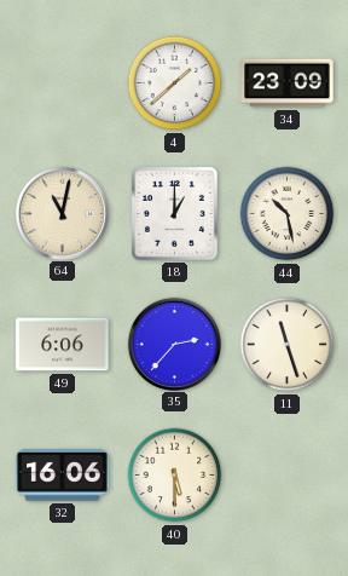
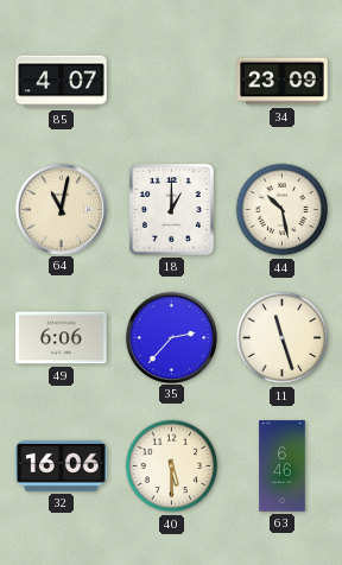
85: none -> 4:07 (62, 82)
4: 1:38 -> none (175, 83)
63: none -> 6:46 (283, 466)
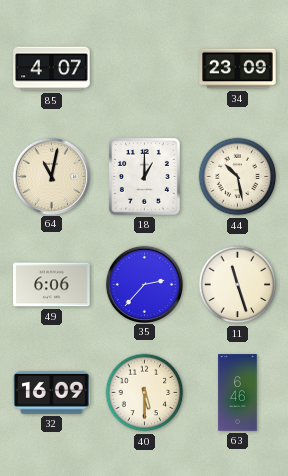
32: 16:06 -> 16:09 (52, 393)
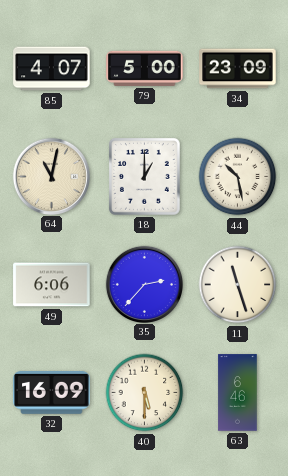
79: none -> 5:00 (145, 68)
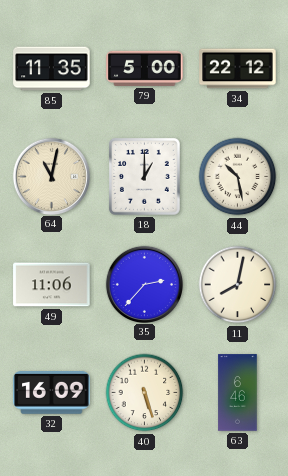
85: 4:07 -> 11:35 (52, 69)
34: 23:09 -> 22:12 (238, 69)
49: 6:06 -> 11:06 (52, 285)
11: 11:27 -> 8:02 (238, 285)
40: 5:30 -> 5:27 (145, 393)
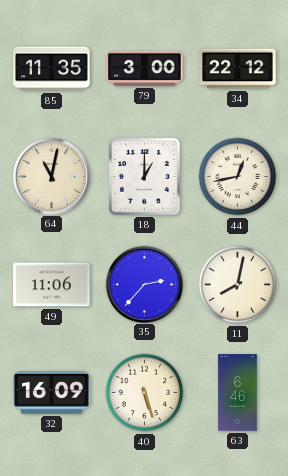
79: 5:00 -> 3:00 (145, 68)
44: 10:28 -> 12:43 (238, 177)
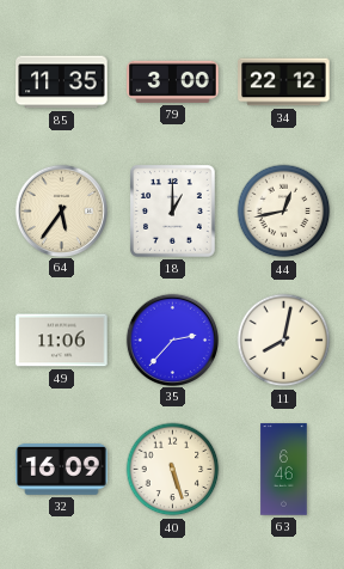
64: 11:02 -> 5:36 (61, 210)
